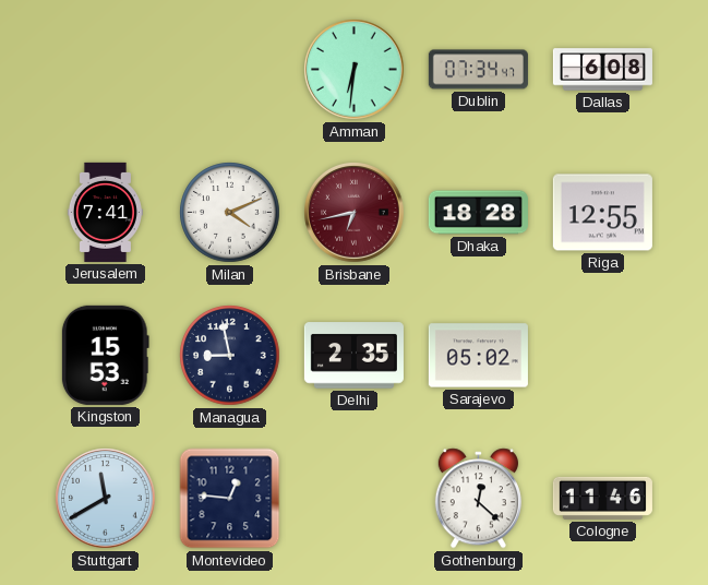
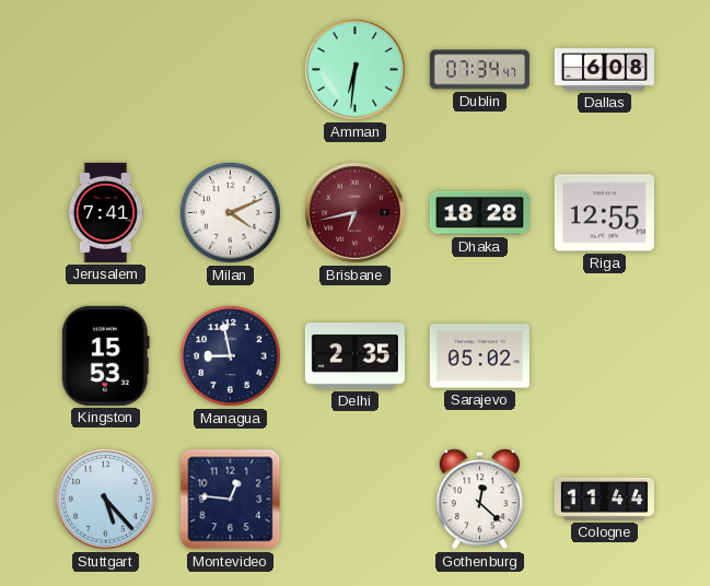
Stuttgart: 11:40 -> 5:23 (106, 500)
Cologne: 11:46 -> 11:44 (604, 499)
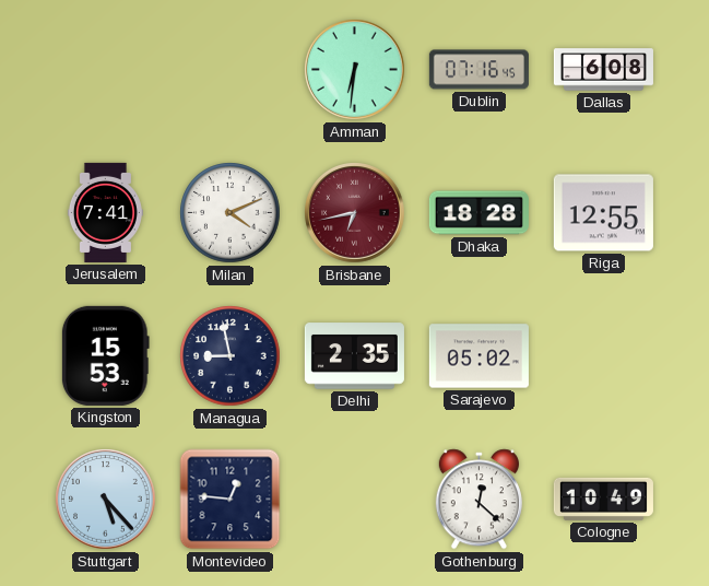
Dublin: 07:34 -> 07:16 (478, 70)
Cologne: 11:44 -> 10:49 (603, 499)
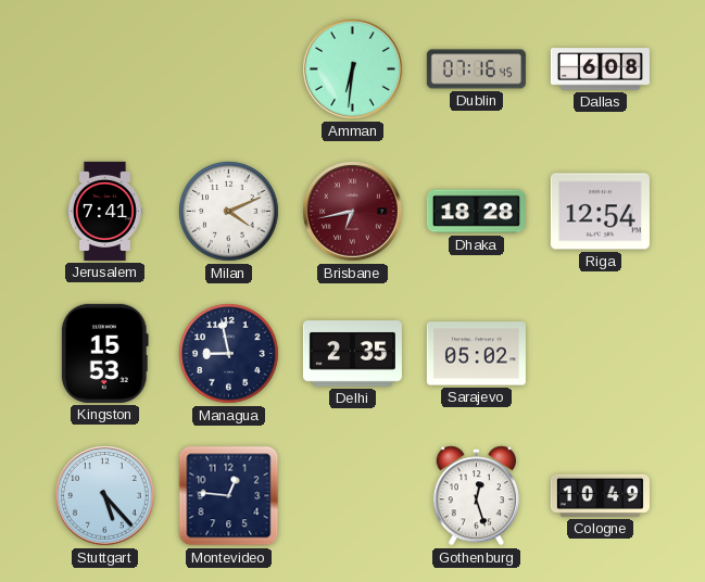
Riga: 12:55 -> 12:54 (600, 212)
Gothenburg: 12:22 -> 12:27 (476, 496)
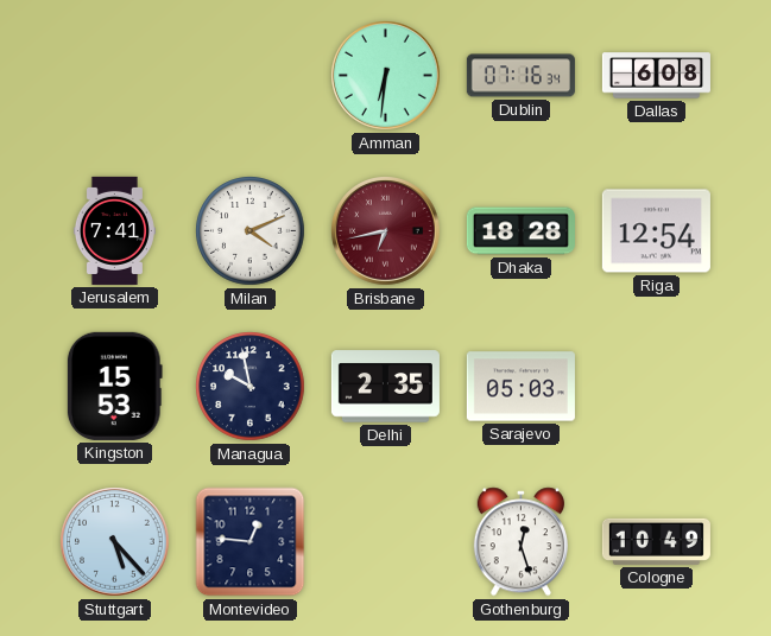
Dublin: 07:16:45 -> 07:16:34 (520, 76)
Managua: 8:58 -> 9:58 (251, 387)
Sarajevo: 05:02 -> 05:03 (520, 387)
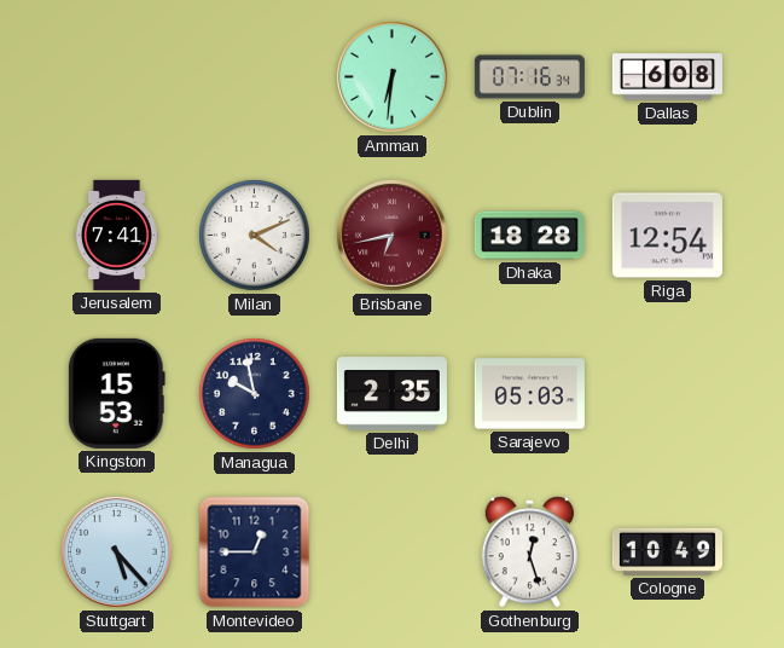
Montevideo: 12:46 -> 12:45 (255, 552)
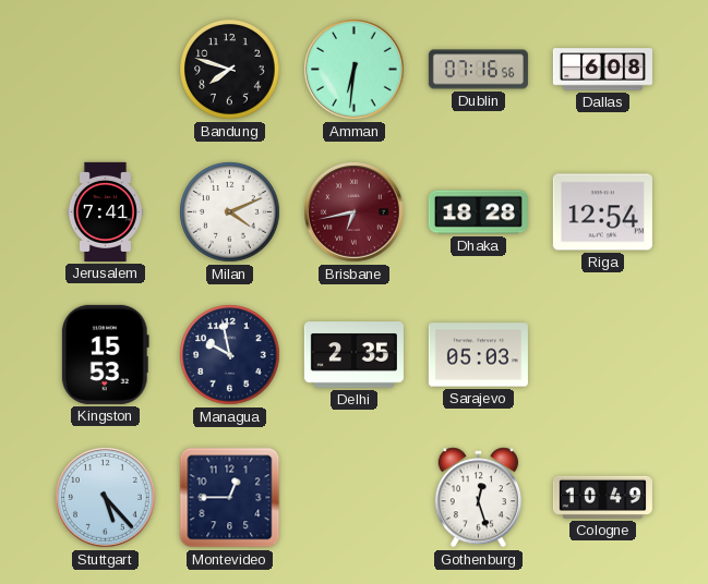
Bandung: none -> 7:48 (230, 70)
Dublin: 07:16:34 -> 07:16:56 (478, 70)
